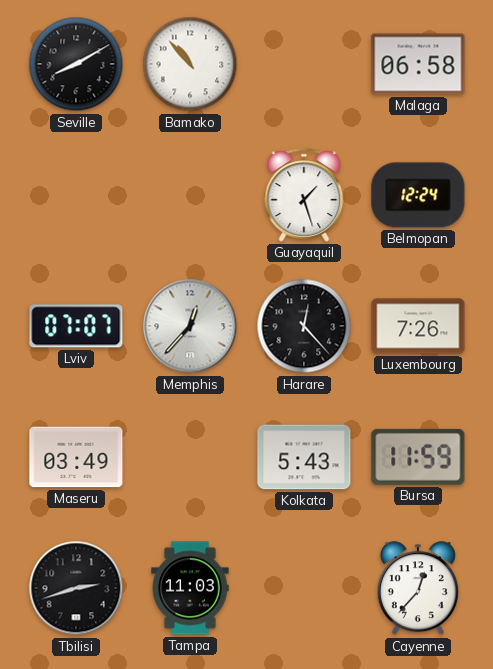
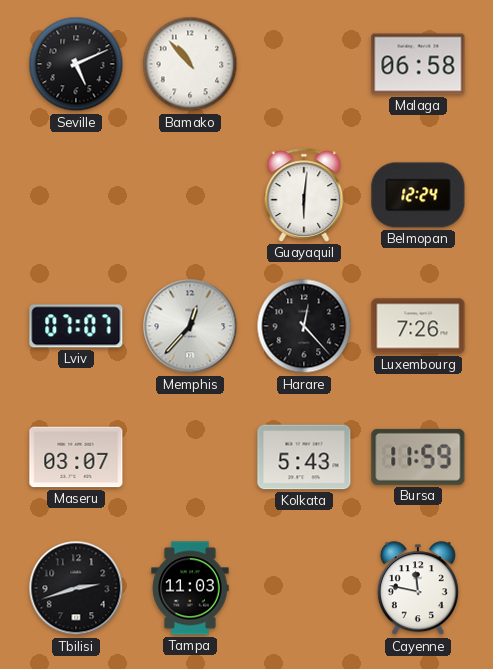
Seville: 8:10 -> 5:11 (76, 64)
Guayaquil: 1:27 -> 6:01 (304, 195)
Maseru: 03:49 -> 03:07 (76, 457)
Cayenne: 12:37 -> 11:47 (418, 589)
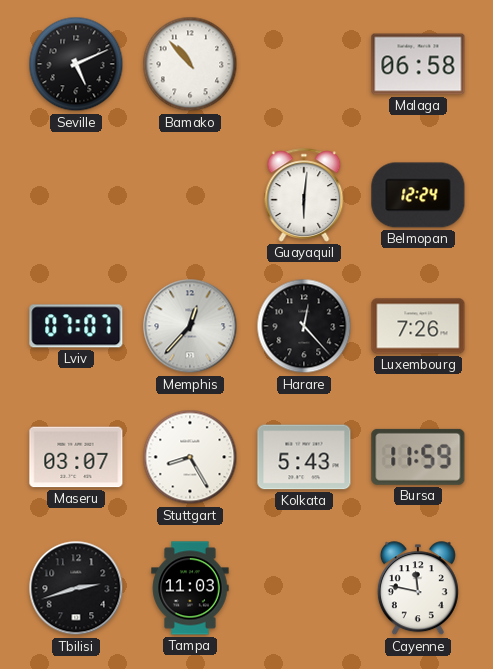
Stuttgart: none -> 8:25 (190, 457)
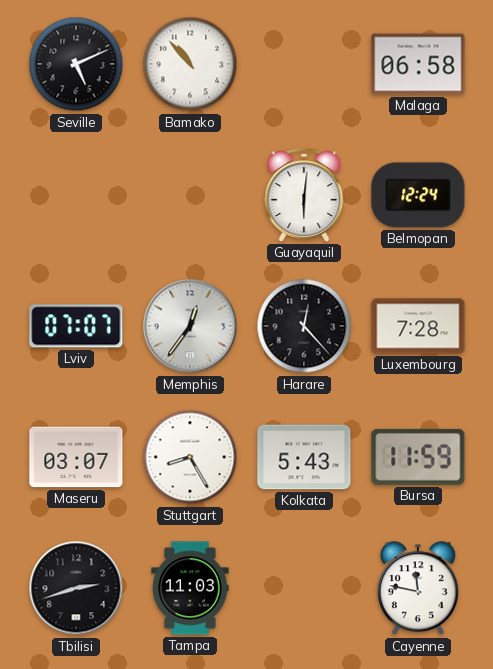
Memphis: 12:37 -> 12:36 (190, 326)
Luxembourg: 7:26 -> 7:28 (418, 326)
